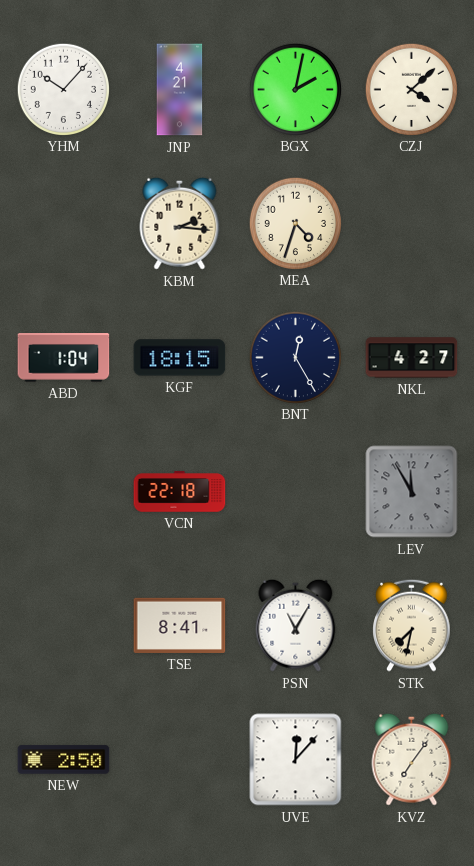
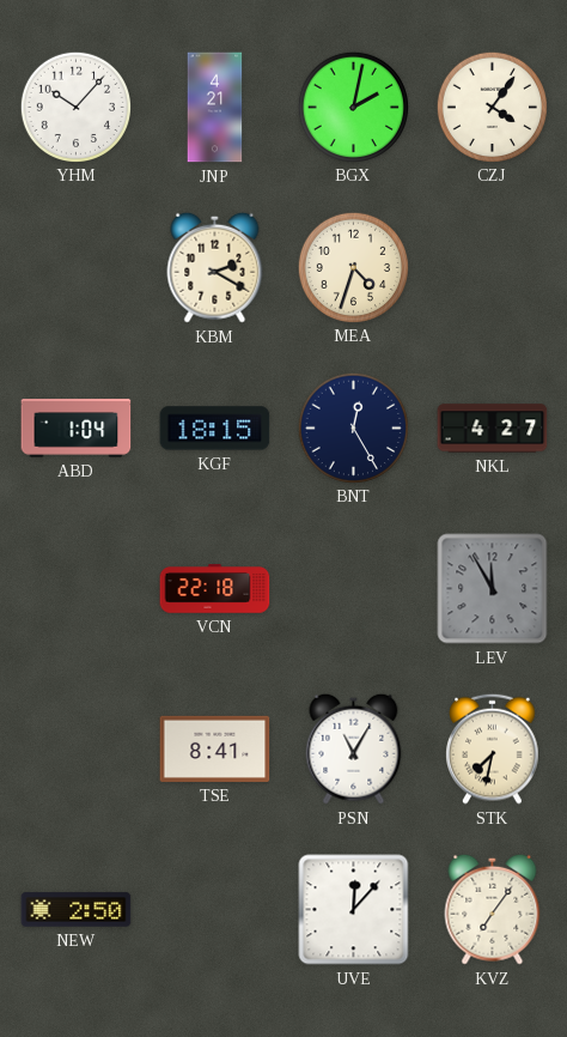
CZJ: 4:08 -> 4:06 (492, 107)
KBM: 2:16 -> 2:20 (215, 267)
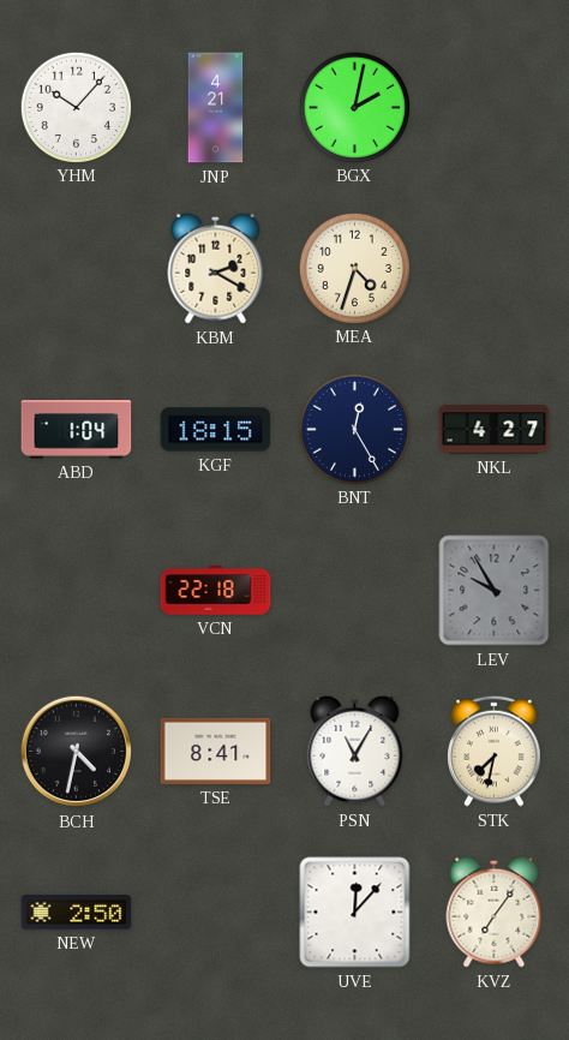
CZJ: 4:06 -> none (492, 107)
LEV: 11:55 -> 9:55 (495, 591)
BCH: none -> 4:32 (77, 752)
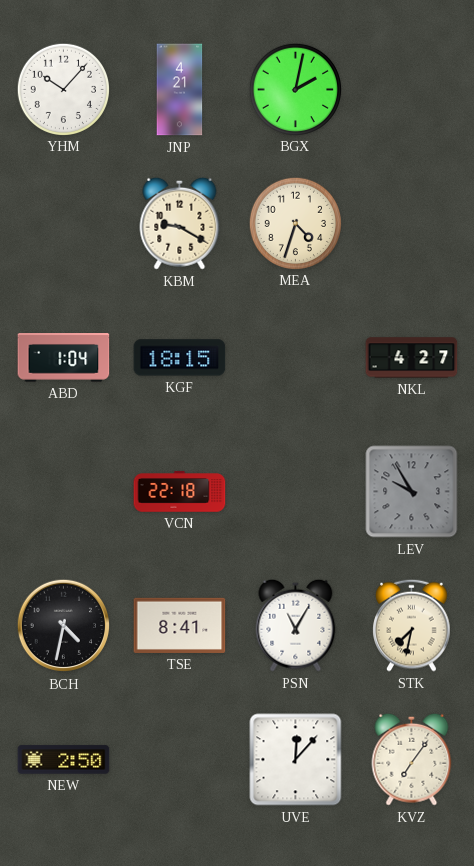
KBM: 2:20 -> 9:20 (180, 223)
BNT: 12:25 -> none (354, 429)
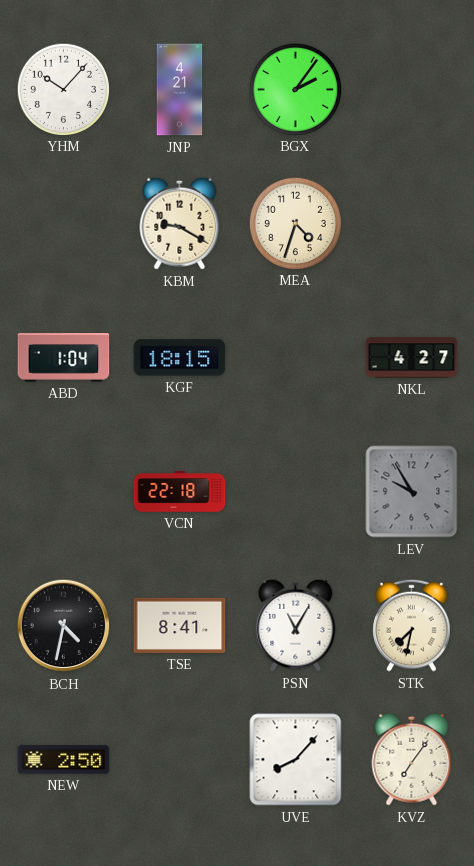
BGX: 2:02 -> 2:06 (295, 89)
UVE: 12:07 -> 8:07 (296, 760)
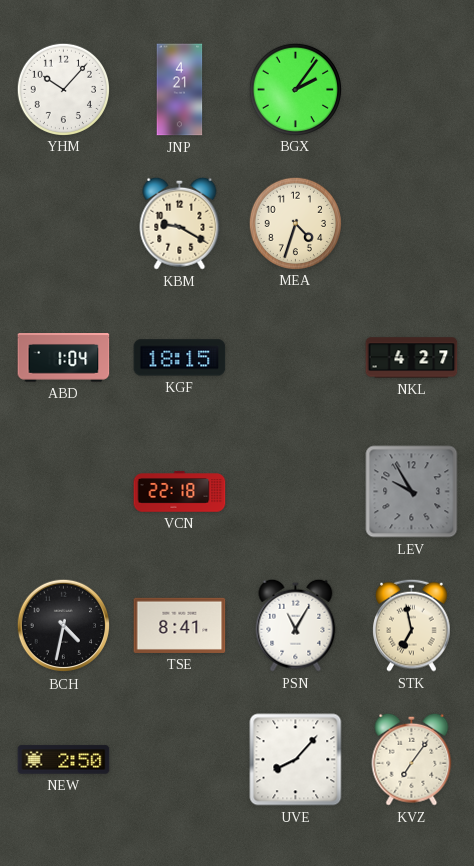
STK: 7:32 -> 6:58 (412, 625)
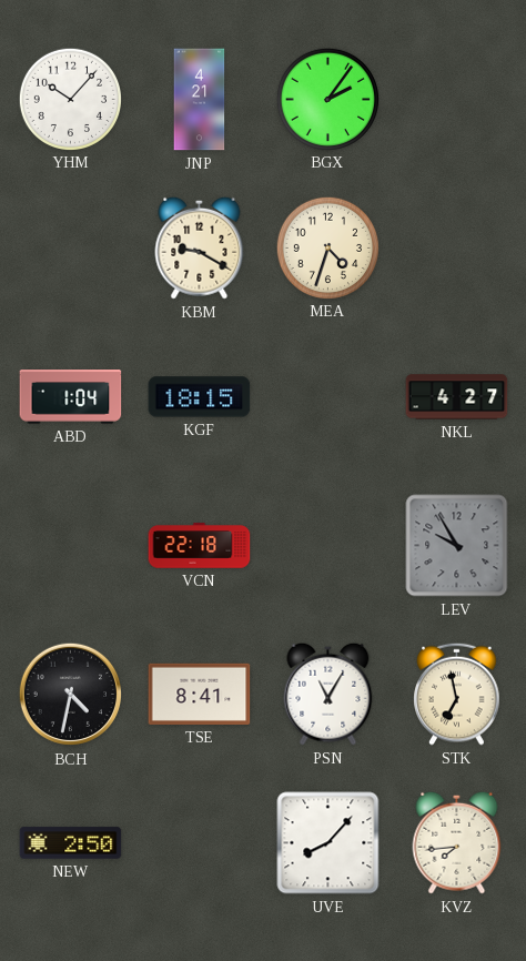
KVZ: 7:06 -> 7:44 (457, 842)
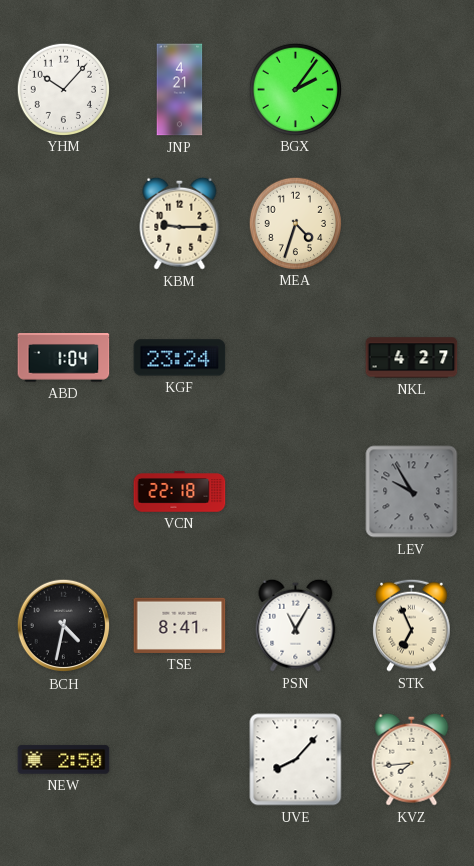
KBM: 9:20 -> 9:15 (180, 223)
KGF: 18:15 -> 23:24 (180, 358)
STK: 6:58 -> 6:56 (412, 625)
